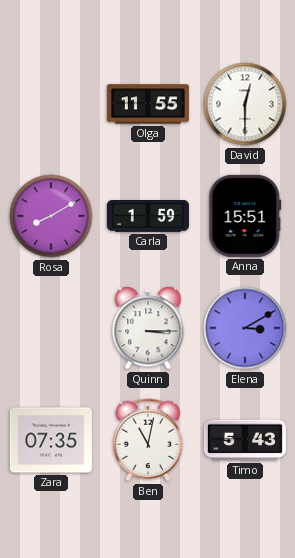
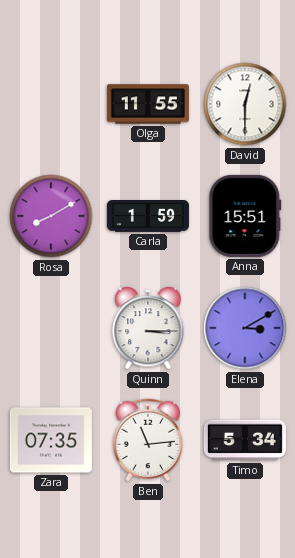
Ben: 11:02 -> 11:14 (148, 440)
Timo: 5:43 -> 5:34 (245, 440)
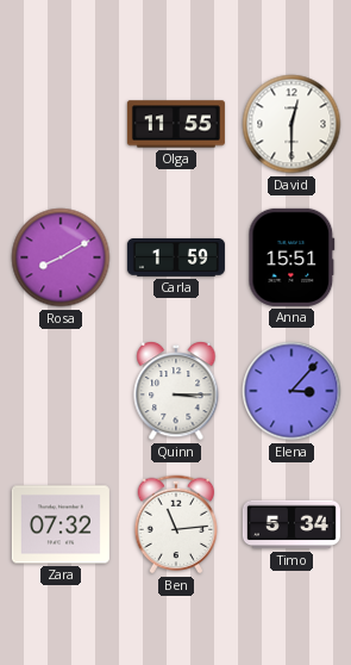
Elena: 3:10 -> 3:07 (292, 391)
Zara: 07:35 -> 07:32 (61, 524)
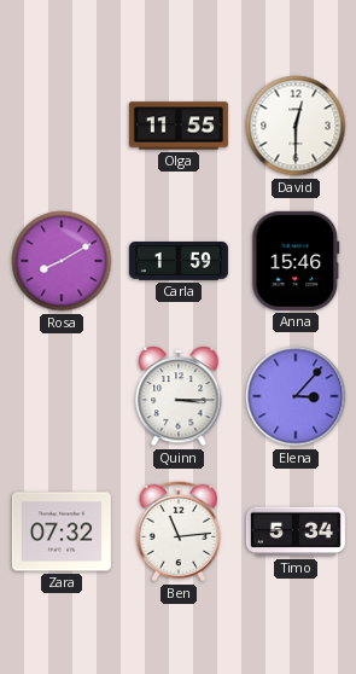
Anna: 15:51 -> 15:46 (296, 261)
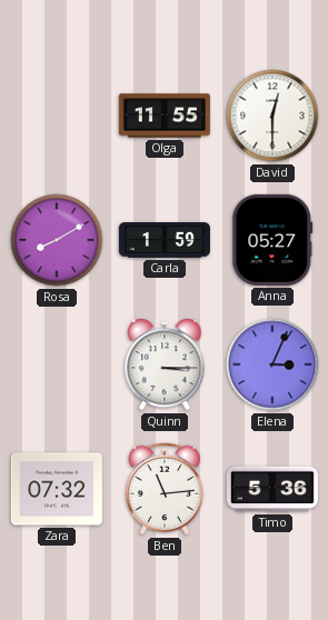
Anna: 15:46 -> 05:27 (272, 240)
Elena: 3:07 -> 3:04 (272, 364)
Timo: 5:34 -> 5:36 (272, 489)
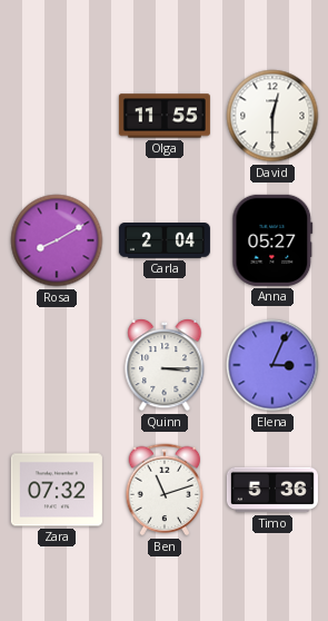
Carla: 1:59 -> 2:04 (165, 240)
Ben: 11:14 -> 11:12 (165, 490)
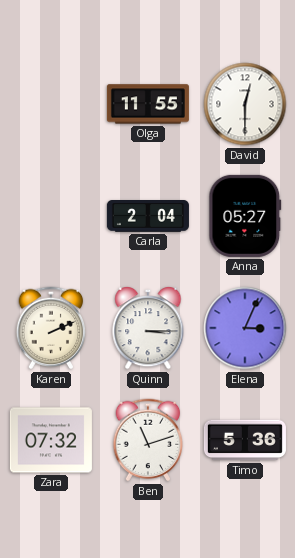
Rosa: 8:10 -> none (57, 240)
Karen: none -> 2:11 (51, 328)
